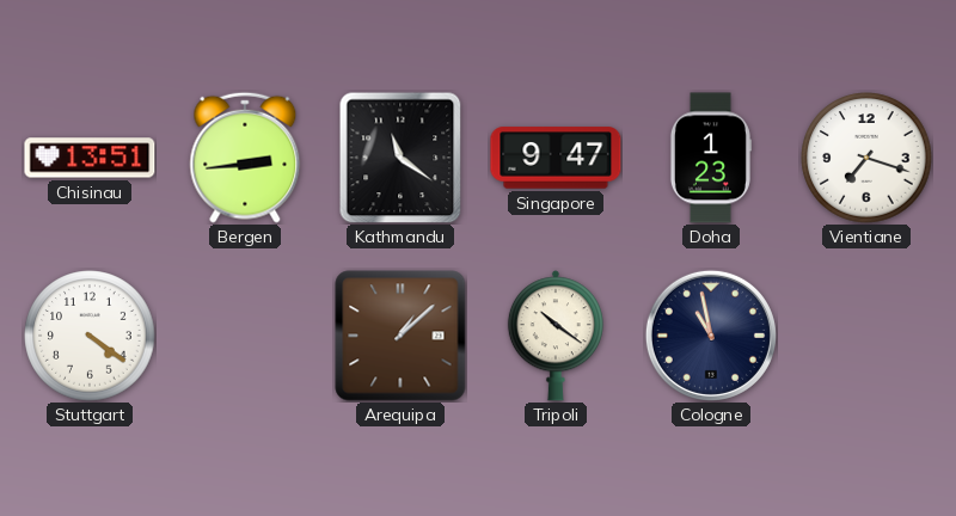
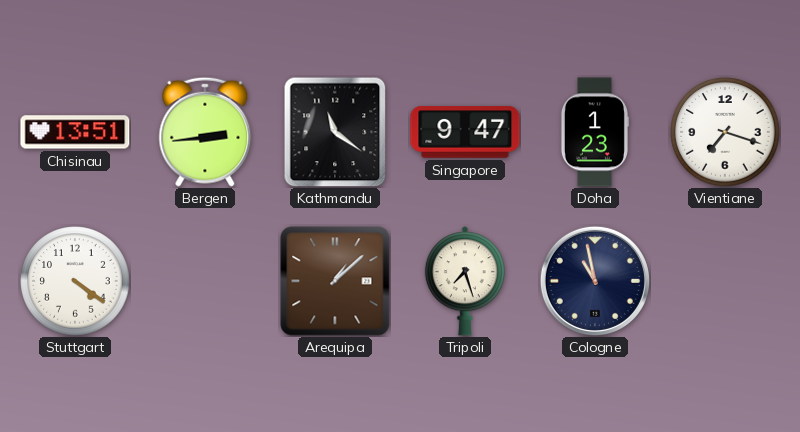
Tripoli: 10:21 -> 7:27 (465, 281)
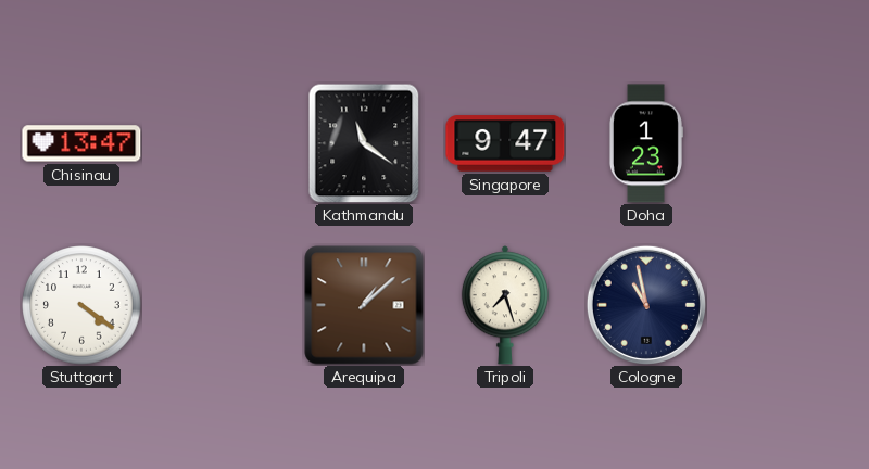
Chisinau: 13:51 -> 13:47 (81, 143)
Bergen: 2:44 -> none (205, 132)
Vientiane: 7:18 -> none (725, 132)
